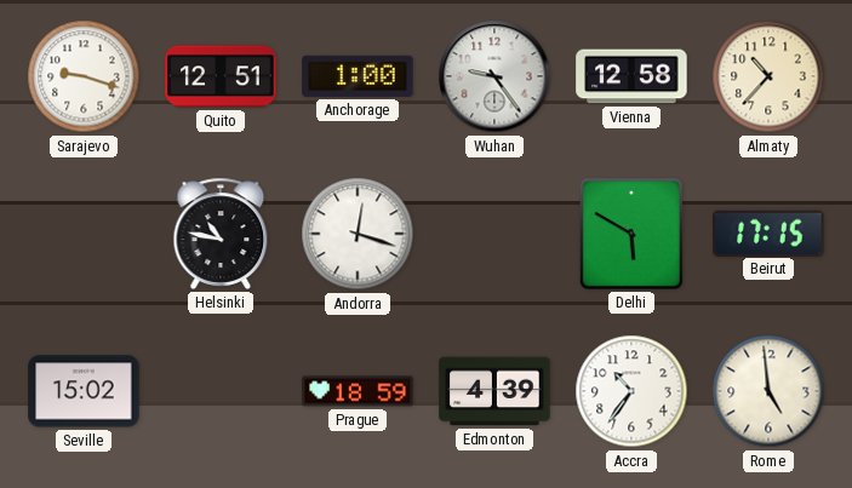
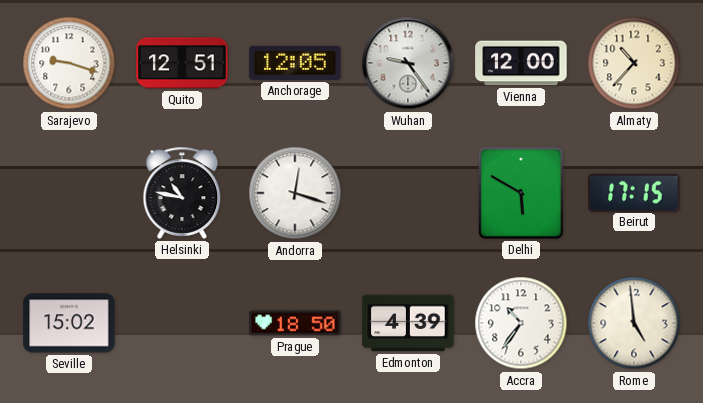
Anchorage: 1:00 -> 12:05 (295, 63)
Vienna: 12:58 -> 12:00 (521, 63)
Prague: 18:59 -> 18:50 (295, 323)
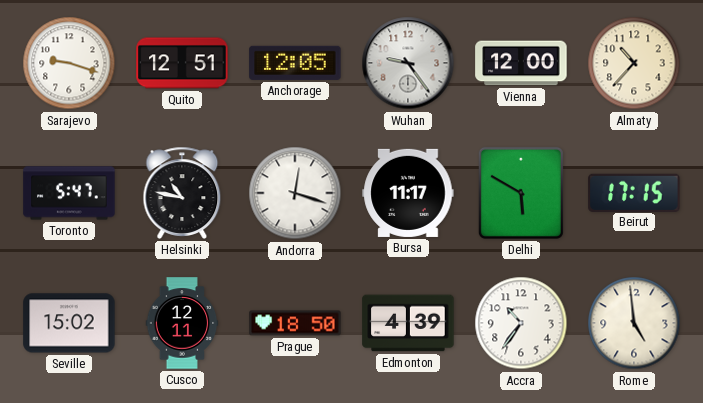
Toronto: none -> 5:47 (69, 193)
Bursa: none -> 11:17 (408, 193)
Cusco: none -> 12:11 (182, 323)
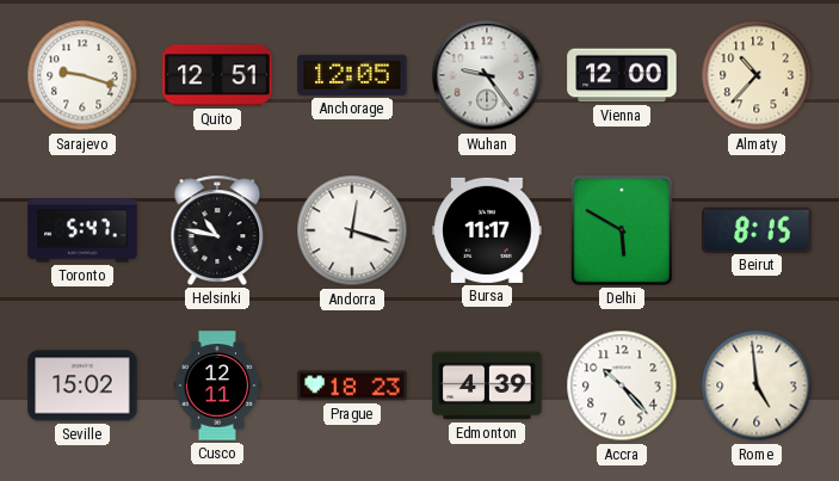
Beirut: 17:15 -> 8:15 (757, 229)
Prague: 18:50 -> 18:23 (352, 386)
Accra: 10:36 -> 10:23 (622, 386)
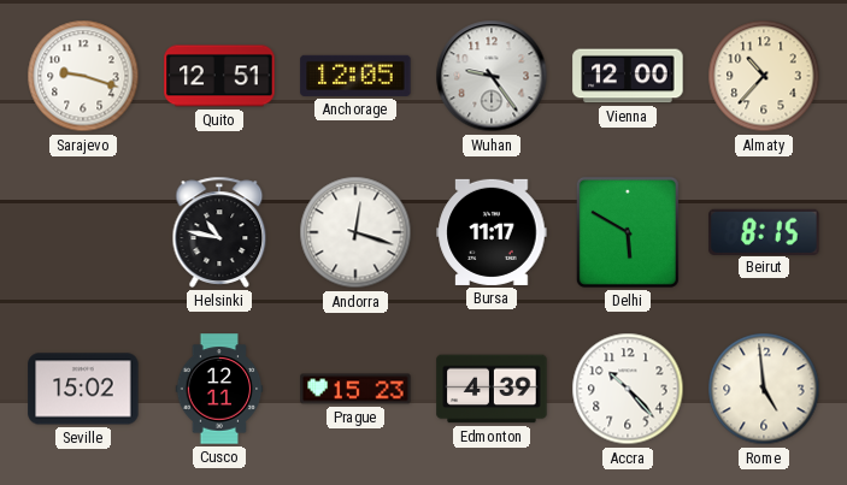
Toronto: 5:47 -> none (82, 230)
Prague: 18:23 -> 15:23 (355, 389)
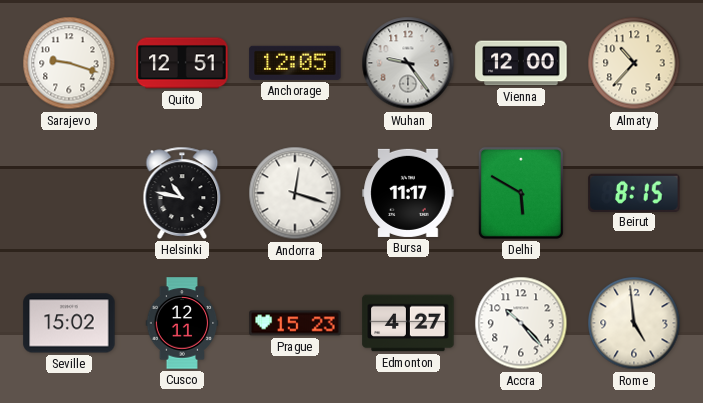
Edmonton: 4:39 -> 4:27 (408, 323)
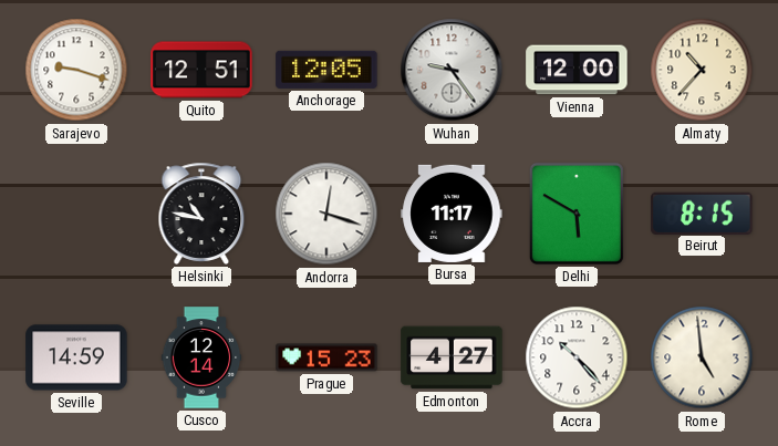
Seville: 15:02 -> 14:59 (76, 357)
Cusco: 12:11 -> 12:14 (201, 357)
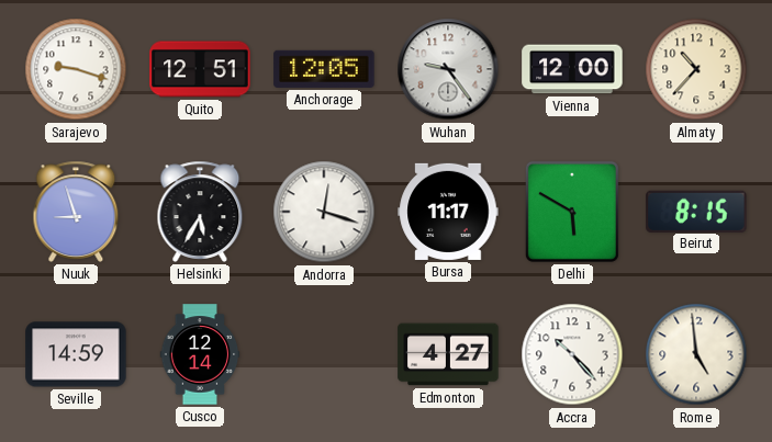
Nuuk: none -> 8:57 (76, 212)
Helsinki: 10:47 -> 5:35 (200, 212)
Prague: 15:23 -> none (326, 357)
